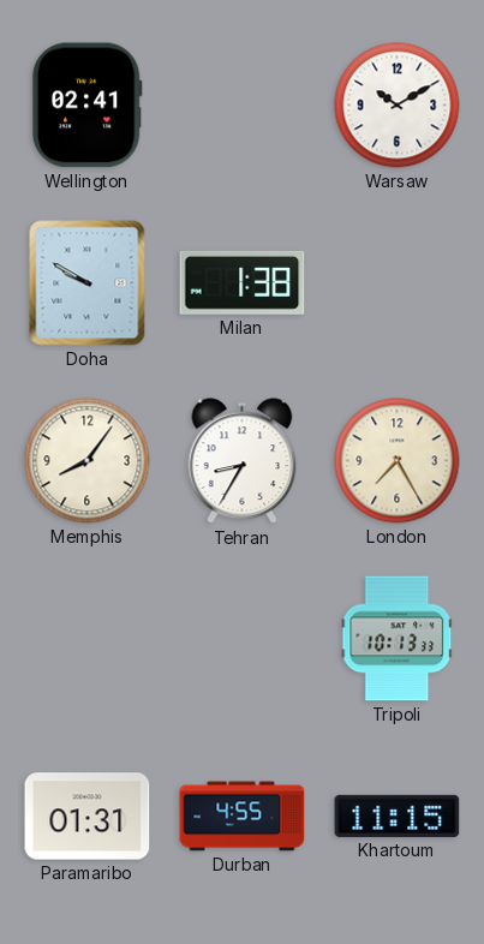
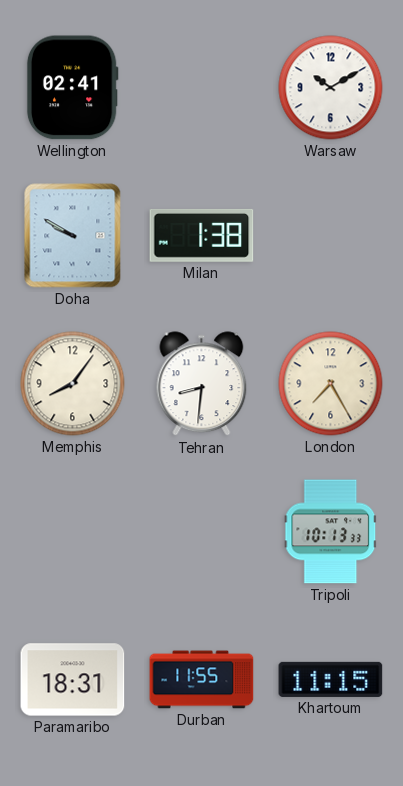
Tehran: 8:35 -> 8:31 (202, 384)
Paramaribo: 01:31 -> 18:31 (73, 680)
Durban: 4:55 -> 11:55 (202, 680)
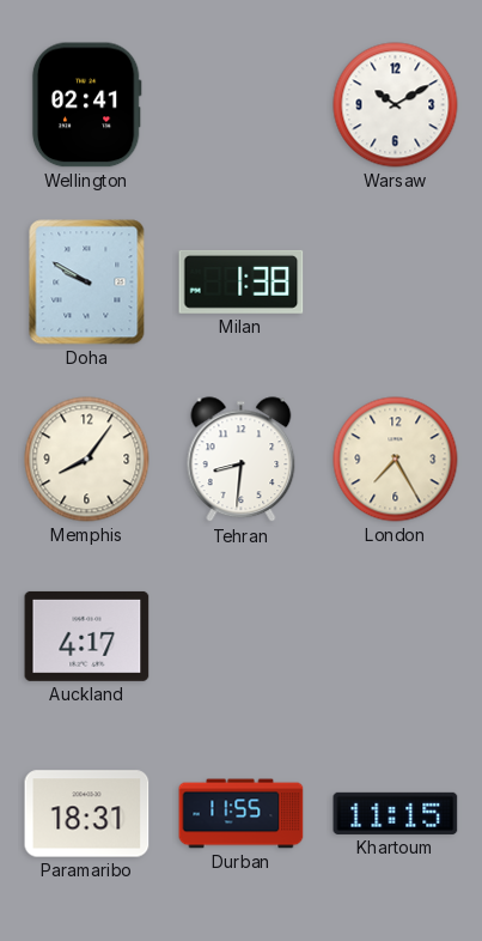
Auckland: none -> 4:17 (87, 636)
Tripoli: 10:13 -> none (331, 532)
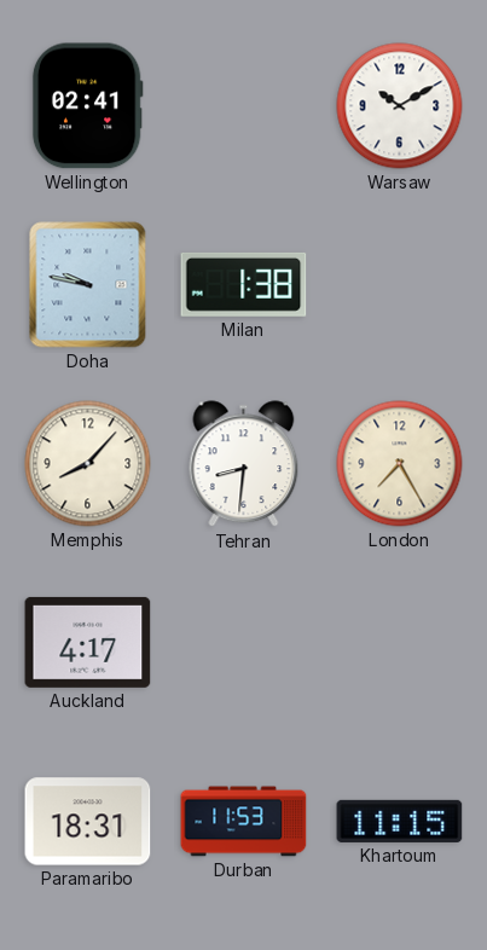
Doha: 9:50 -> 9:47 (88, 285)
Memphis: 8:06 -> 8:07 (88, 464)
Durban: 11:55 -> 11:53 (244, 822)
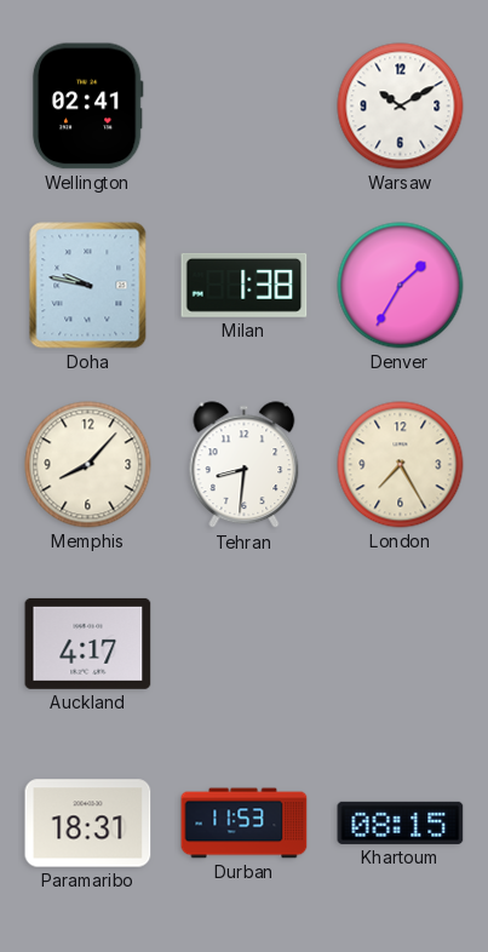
Denver: none -> 1:35 (401, 286)
Khartoum: 11:15 -> 08:15 (401, 822)
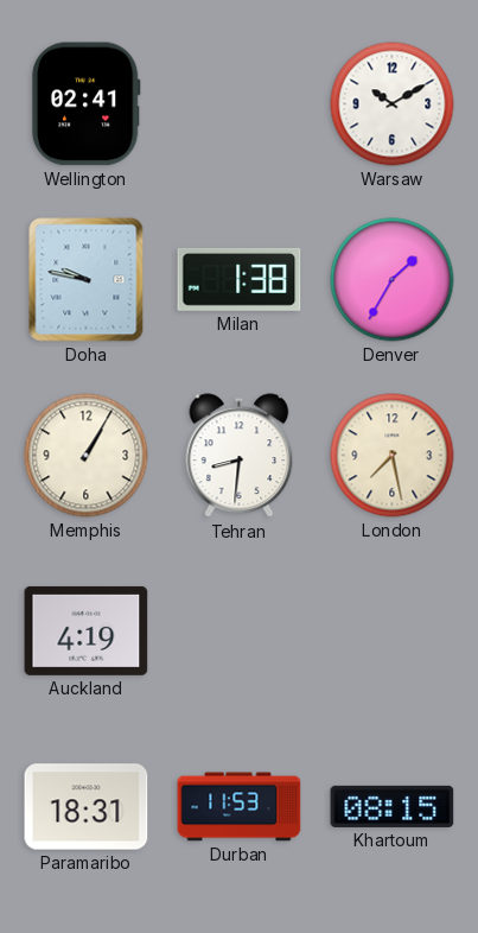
Memphis: 8:07 -> 1:05 (87, 456)
London: 7:25 -> 7:28 (393, 456)
Auckland: 4:17 -> 4:19 (87, 630)
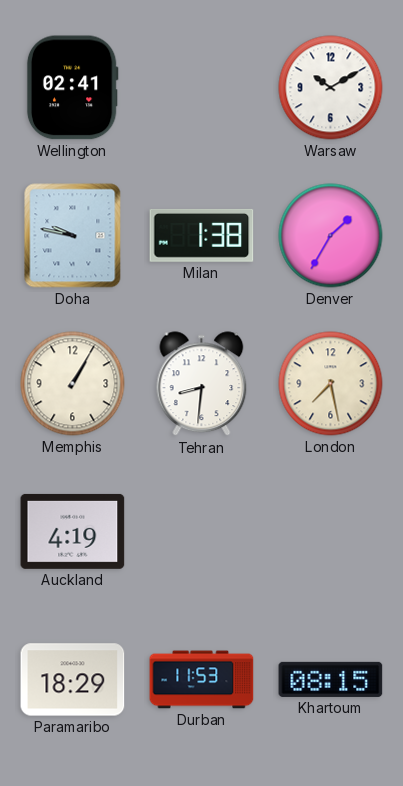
Paramaribo: 18:31 -> 18:29 (73, 680)
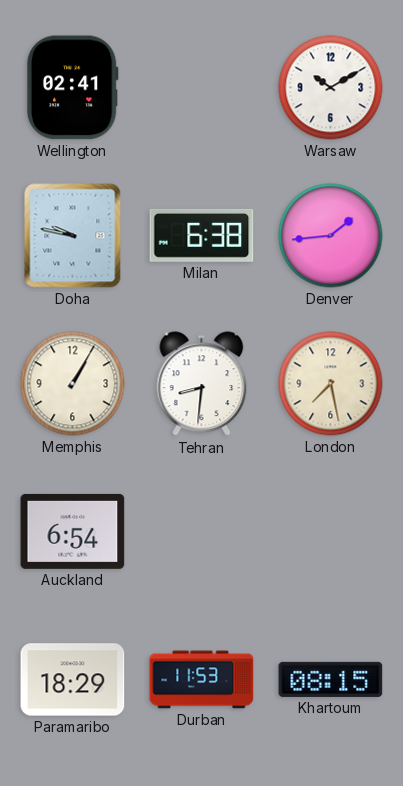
Milan: 1:38 -> 6:38 (202, 235)
Denver: 1:35 -> 1:44 (331, 236)
Auckland: 4:19 -> 6:54 (73, 531)
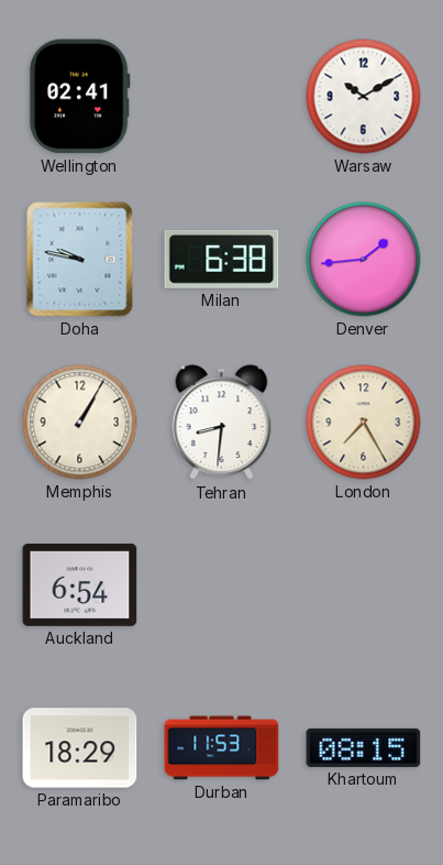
London: 7:28 -> 7:25 (364, 423)
